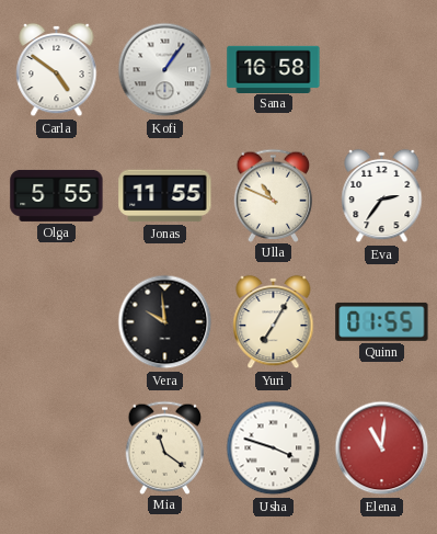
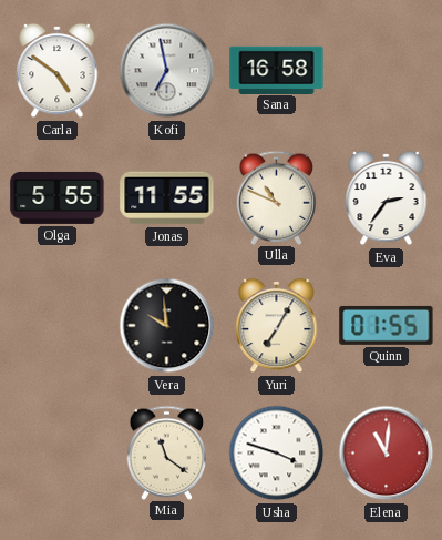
Kofi: 1:06 -> 6:58 (167, 71)
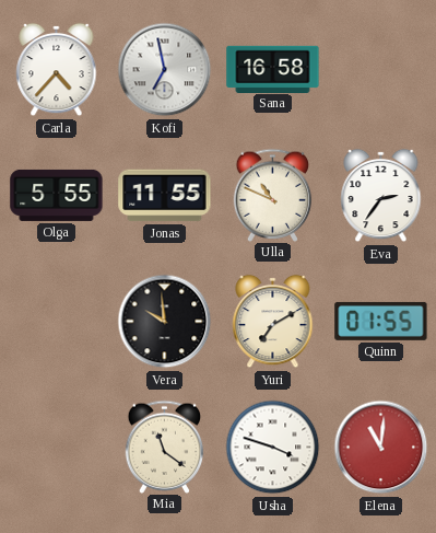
Carla: 4:51 -> 4:37 (57, 70)
Yuri: 7:05 -> 7:10 (273, 322)
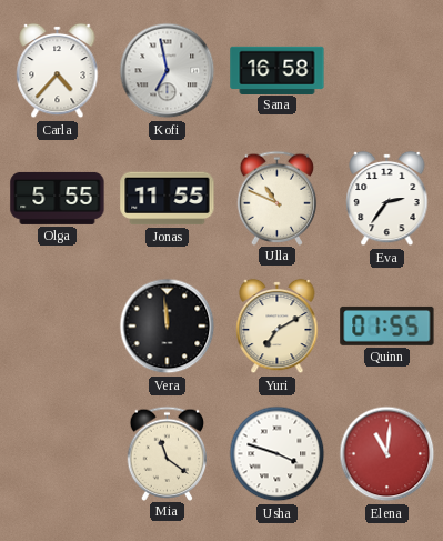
Vera: 9:59 -> 11:59 (168, 327)
